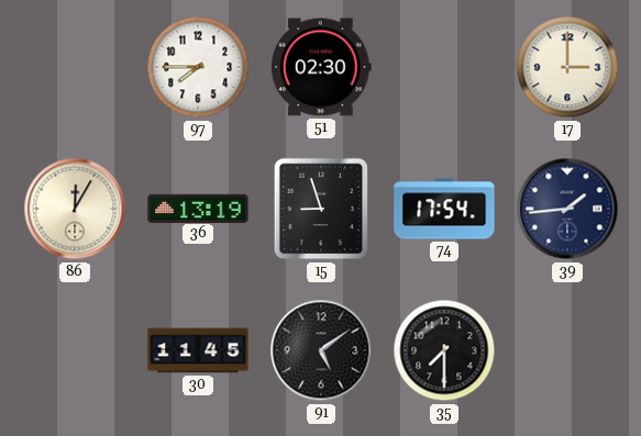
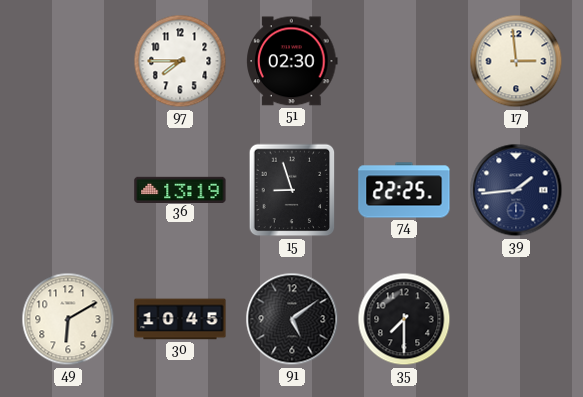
17: 3:00 -> 2:59 (516, 61)
86: 12:05 -> none (75, 209)
74: 17:54 -> 22:25 (404, 190)
49: none -> 6:10 (68, 319)
30: 11:45 -> 10:45 (180, 319)
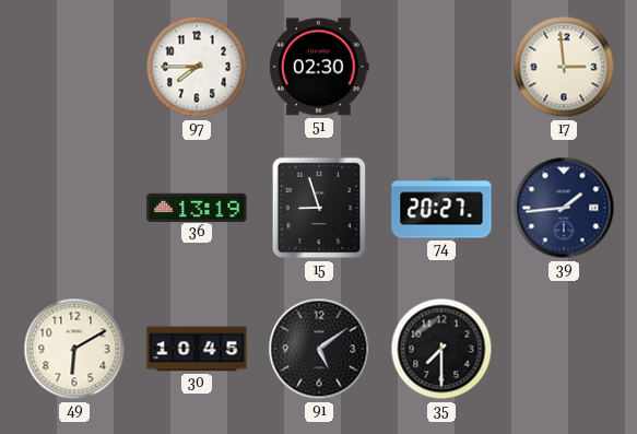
74: 22:25 -> 20:27 (441, 208)
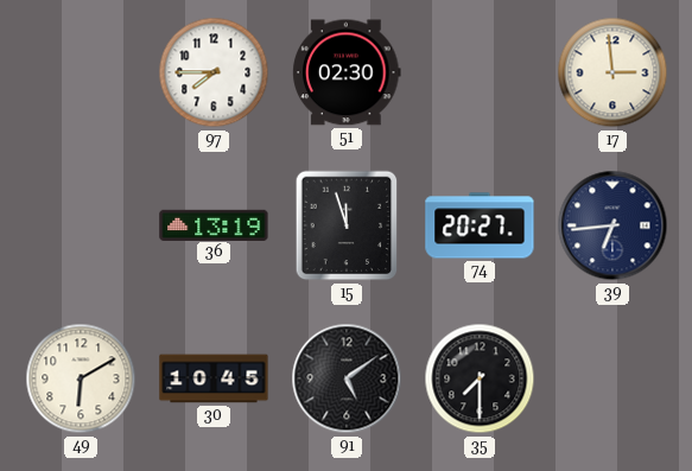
15: 8:57 -> 11:57 (347, 225)
39: 1:44 -> 6:44 (612, 225)
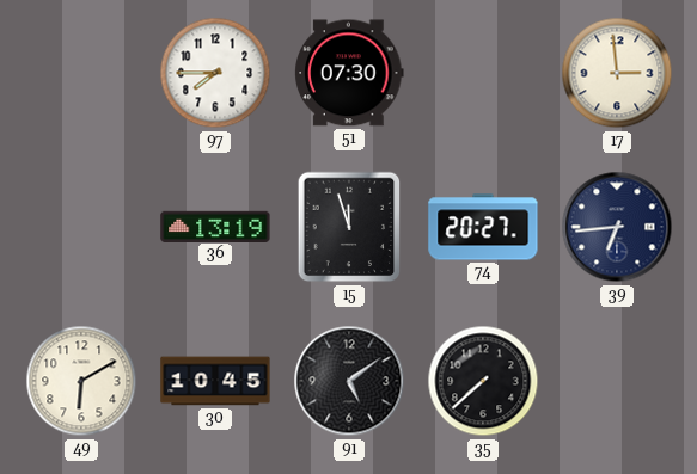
51: 02:30 -> 07:30 (349, 73)
35: 7:30 -> 7:38 (483, 381)
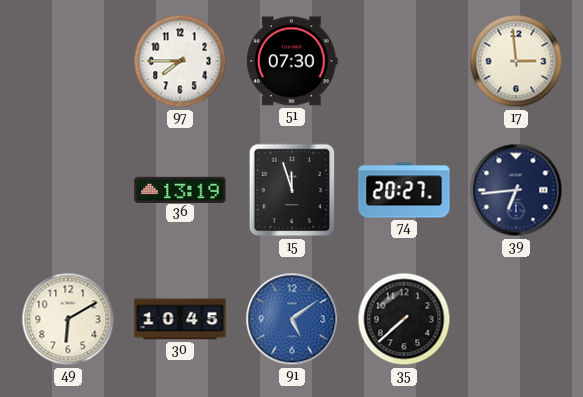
91 dial: black -> blue (292, 319)
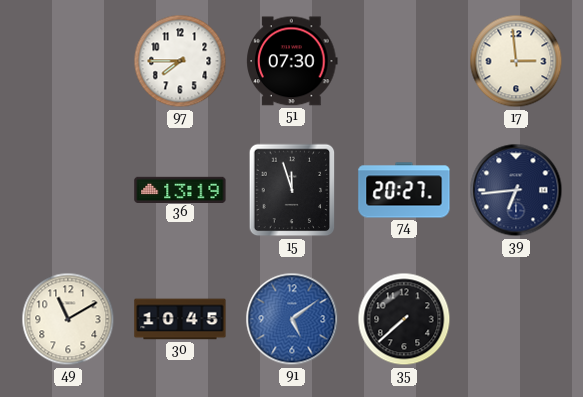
49: 6:10 -> 11:10 (68, 319)
